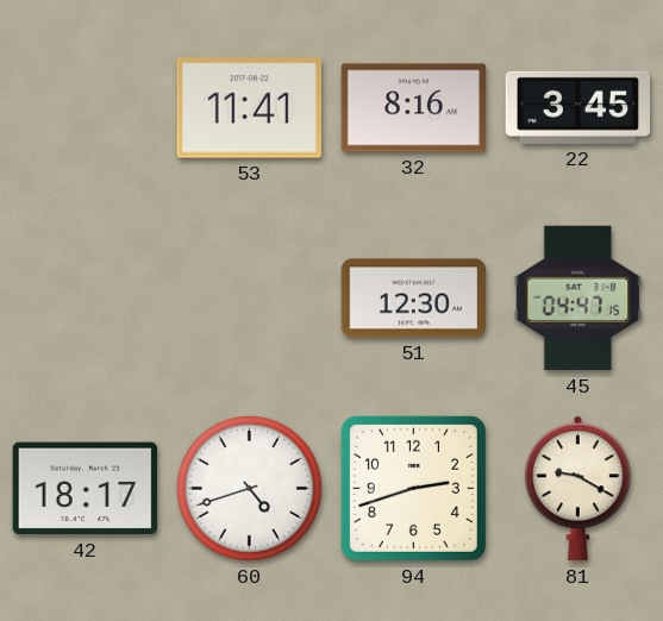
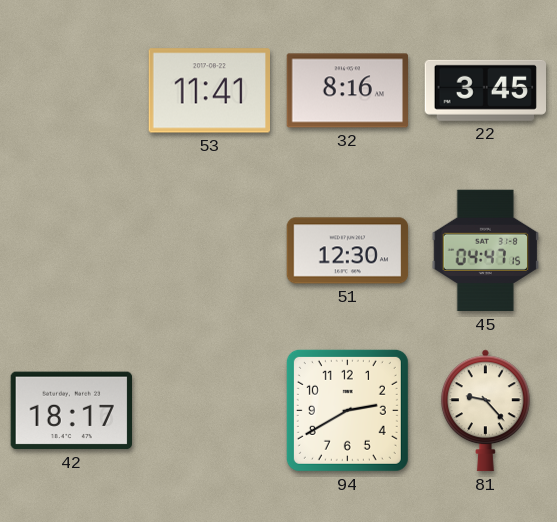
60: 4:42 -> none (249, 488)
94: 2:42 -> 2:40 (347, 410)
81: 9:20 -> 9:23 (485, 411)
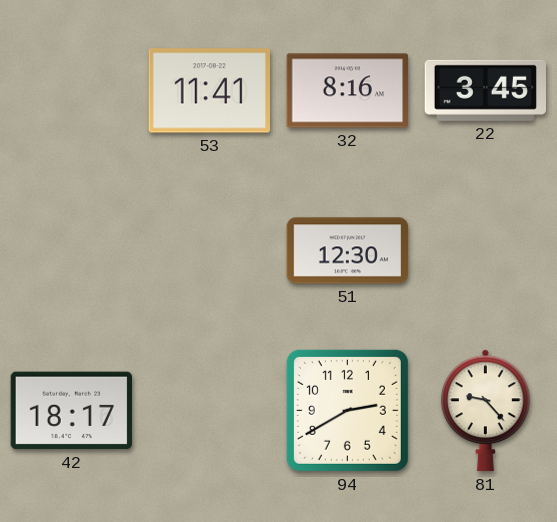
45: 04:47 -> none (486, 251)
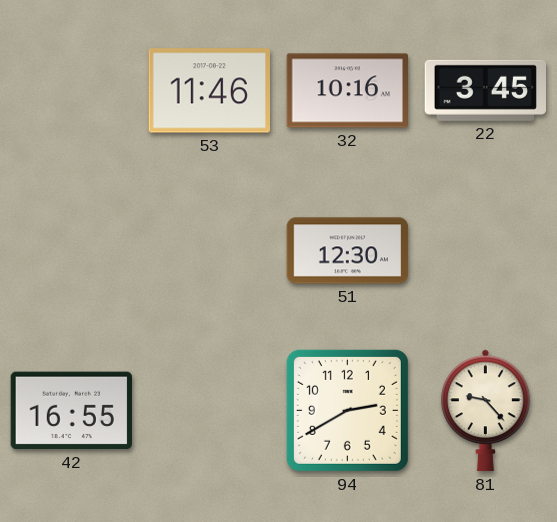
53: 11:41 -> 11:46 (209, 91)
32: 8:16 -> 10:16 (348, 91)
42: 18:17 -> 16:55 (71, 411)
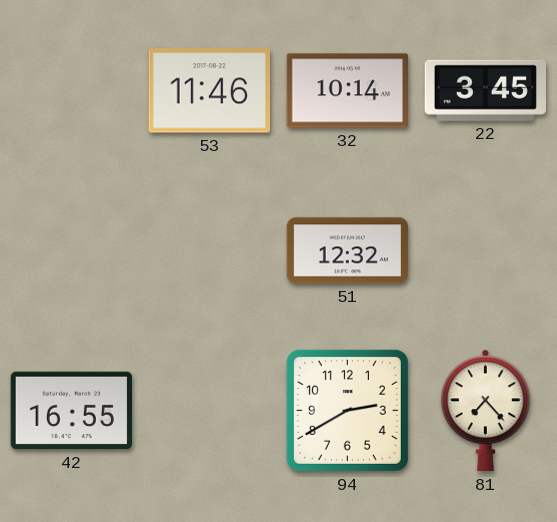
32: 10:16 -> 10:14 (348, 91)
51: 12:30 -> 12:32 (348, 251)
81: 9:23 -> 7:23 (485, 411)
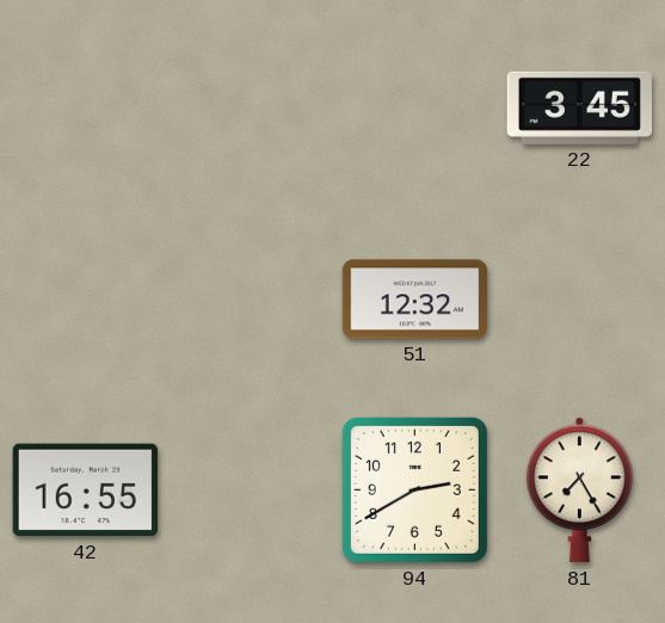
53: 11:46 -> none (209, 91)
32: 10:14 -> none (348, 91)
81: 7:23 -> 7:25 (579, 491)
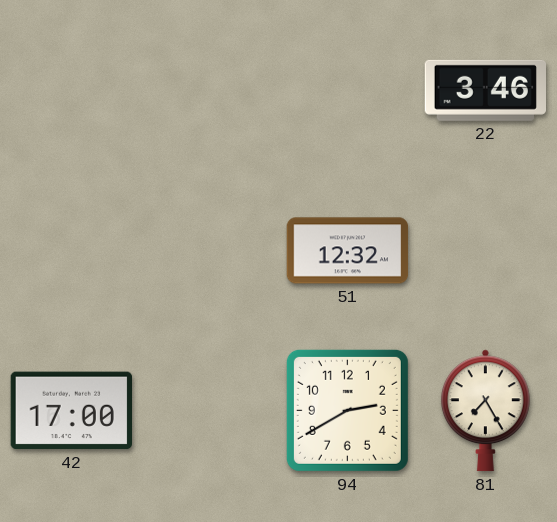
22: 3:45 -> 3:46 (485, 90)
42: 16:55 -> 17:00 (71, 411)
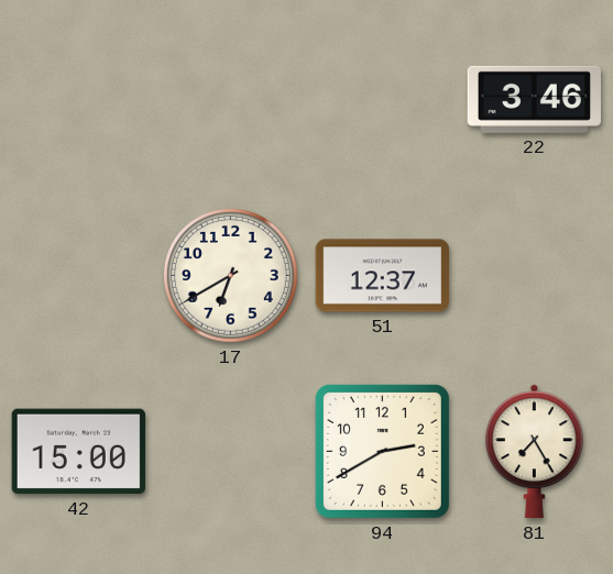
17: none -> 6:40 (230, 275)
51: 12:32 -> 12:37 (383, 276)
42: 17:00 -> 15:00 (78, 452)
